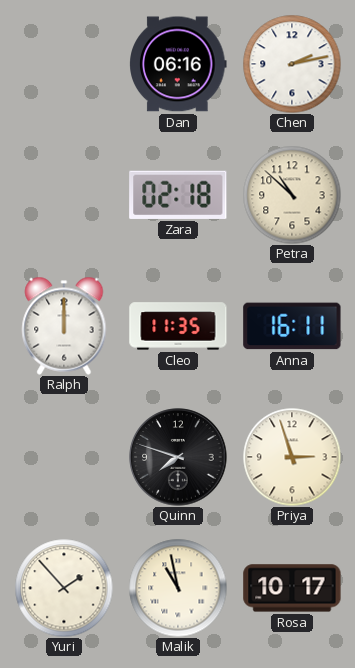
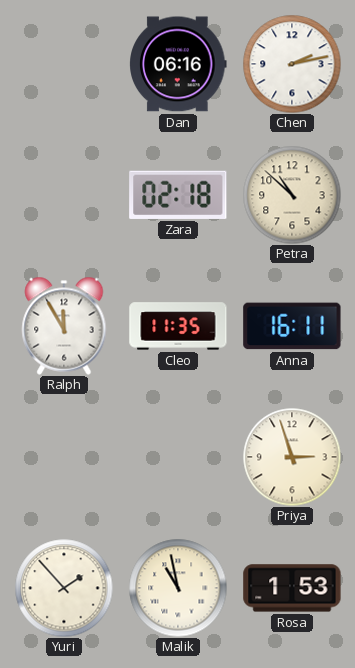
Ralph: 12:00 -> 11:55 (64, 326)
Quinn: 7:48 -> none (178, 457)
Rosa: 10:17 -> 1:53 (292, 588)
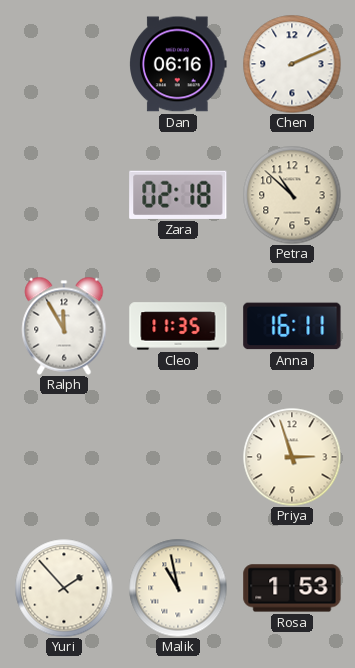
Chen: 2:13 -> 2:11 (292, 64)
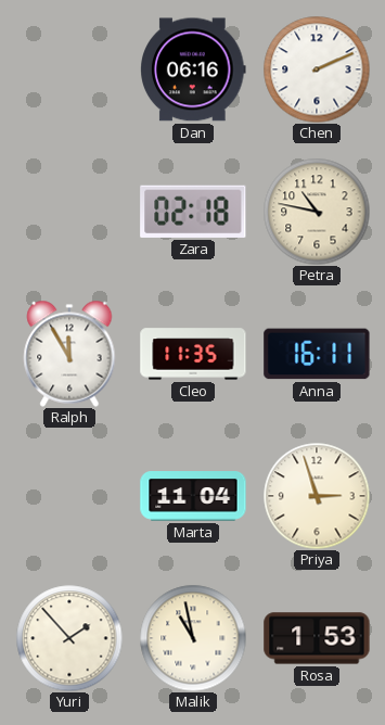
Petra: 10:52 -> 10:47 (317, 212)
Marta: none -> 11:04 (193, 496)
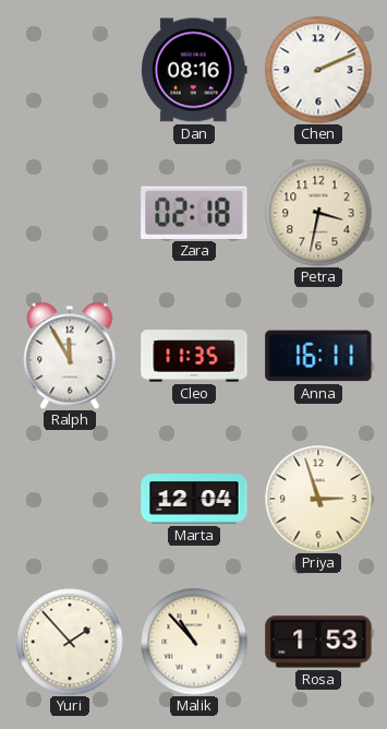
Dan: 06:16 -> 08:16 (194, 70)
Petra: 10:47 -> 3:32 (318, 213)
Marta: 11:04 -> 12:04 (194, 499)
Malik: 10:58 -> 10:53 (194, 642)
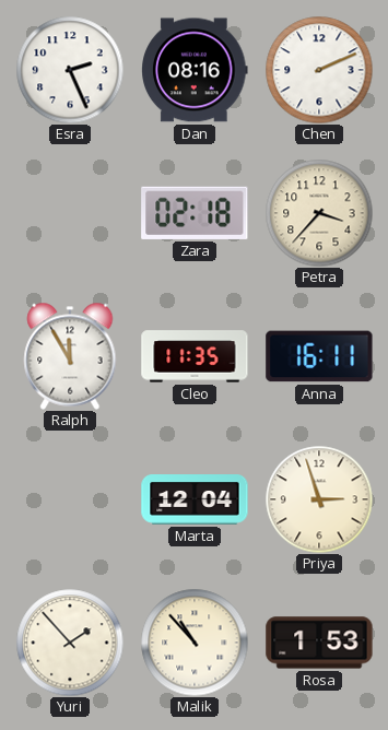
Esra: none -> 2:26 (70, 70)
Petra: 3:32 -> 3:37 (319, 213)
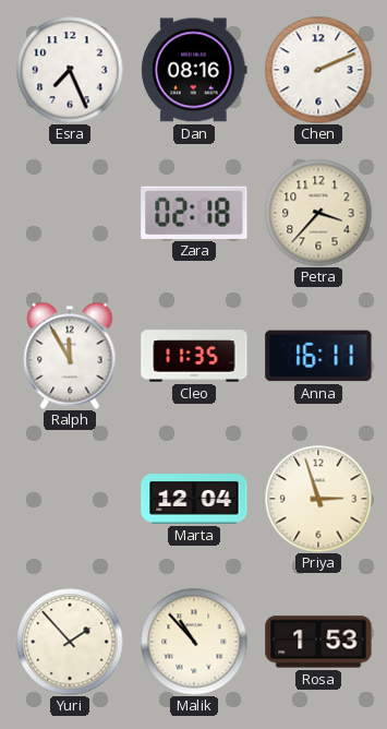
Esra: 2:26 -> 7:26 (70, 70)
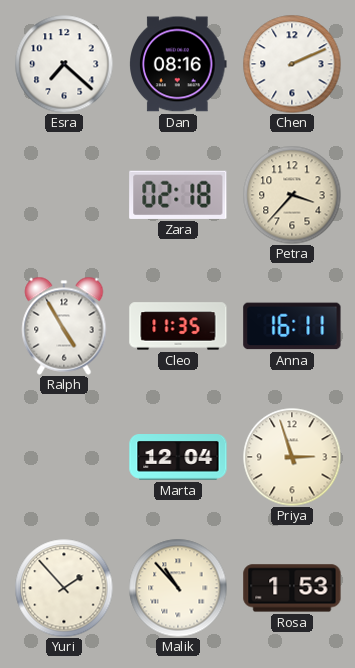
Esra: 7:26 -> 7:22 (64, 64)
Ralph: 11:55 -> 4:55 (64, 326)
